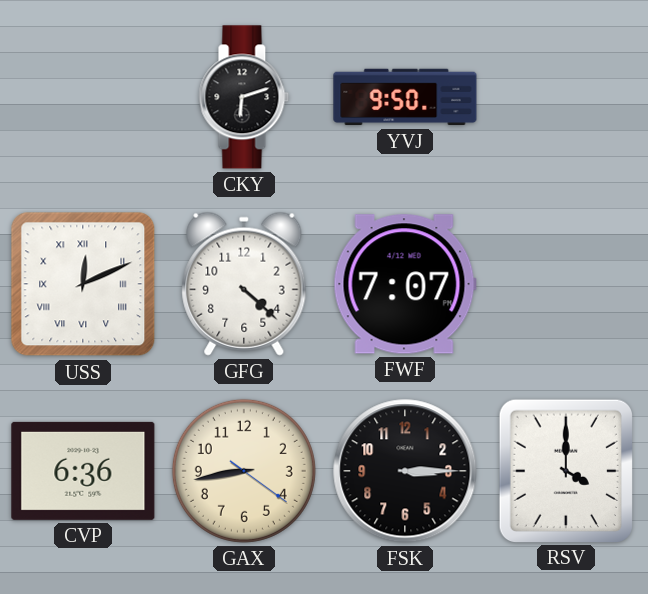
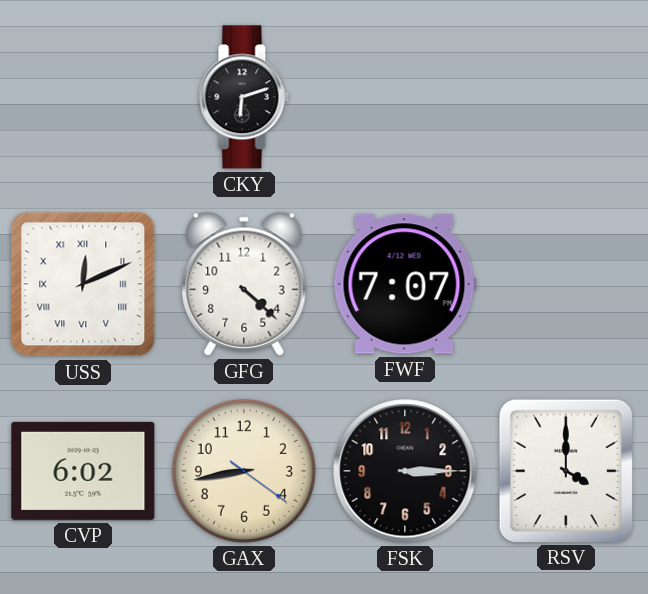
YVJ: 9:50 -> none (405, 97)
CVP: 6:36 -> 6:02 (83, 471)
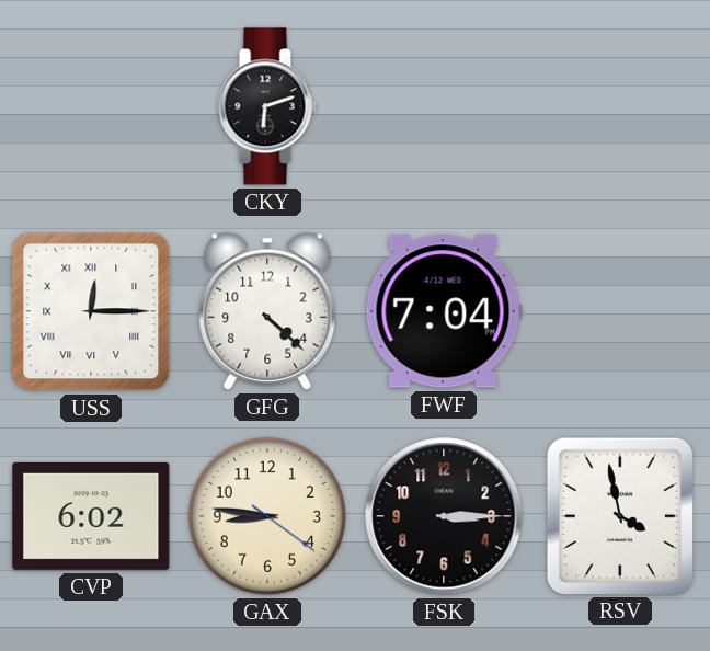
USS: 12:11 -> 12:15 (91, 311)
FWF: 7:07 -> 7:04 (444, 311)
GAX: 8:43 -> 8:46 (267, 516)
RSV: 4:00 -> 3:58 (619, 515)
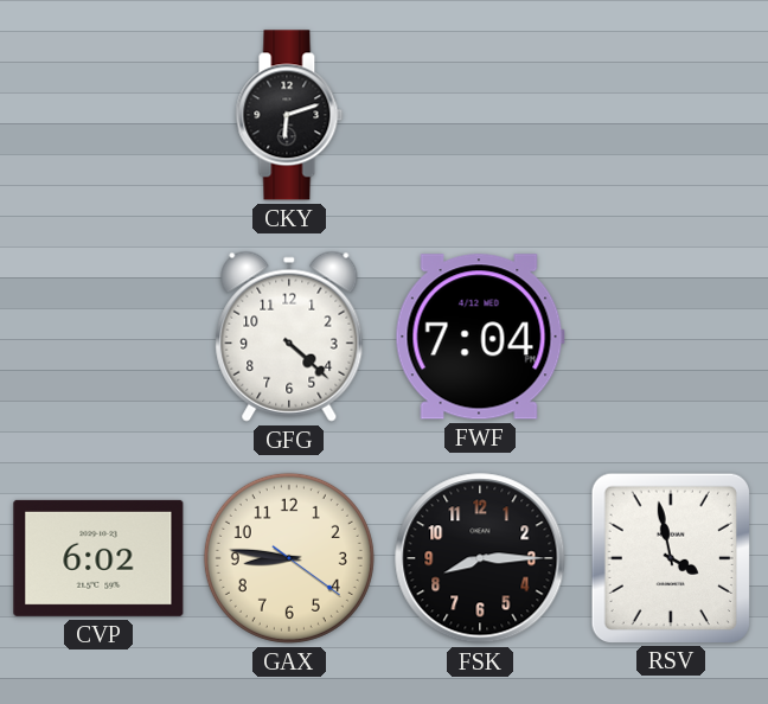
USS: 12:15 -> none (91, 311)
FSK: 3:15 -> 8:15 (480, 558)
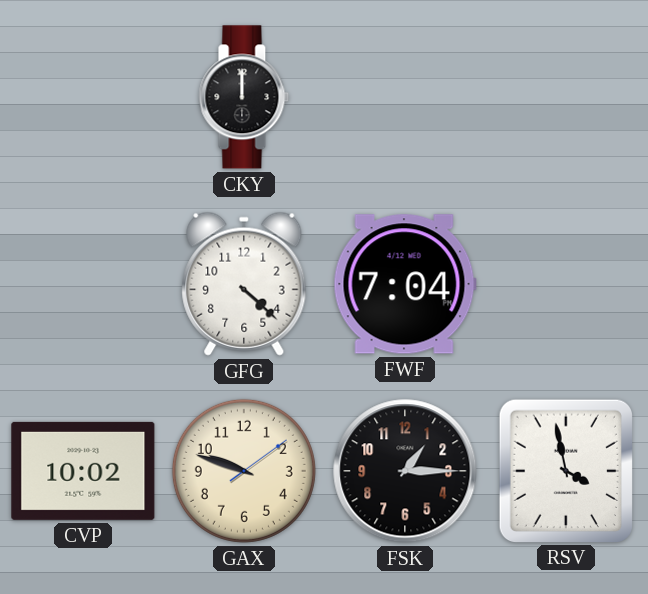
CKY: 6:12 -> 12:00 (244, 97)
CVP: 6:02 -> 10:02 (83, 471)
GAX: 8:46 -> 9:48 (244, 471)
FSK: 8:15 -> 1:15 (405, 471)
